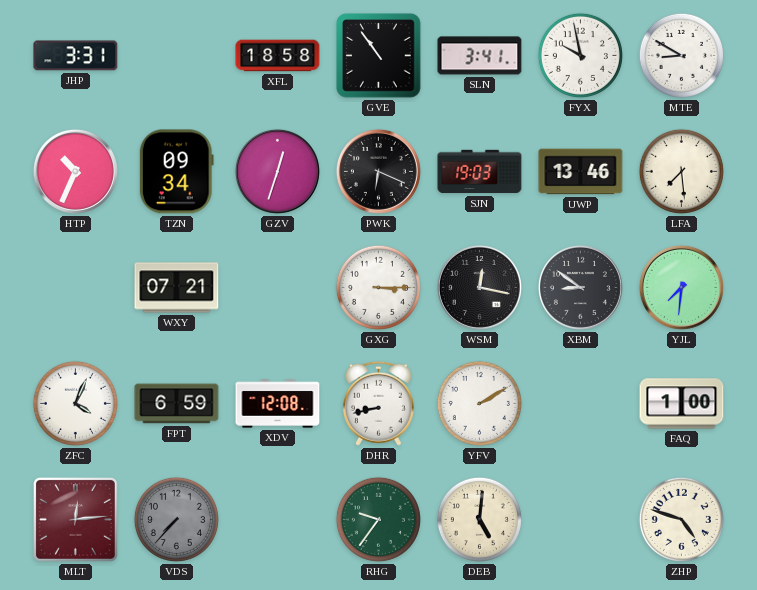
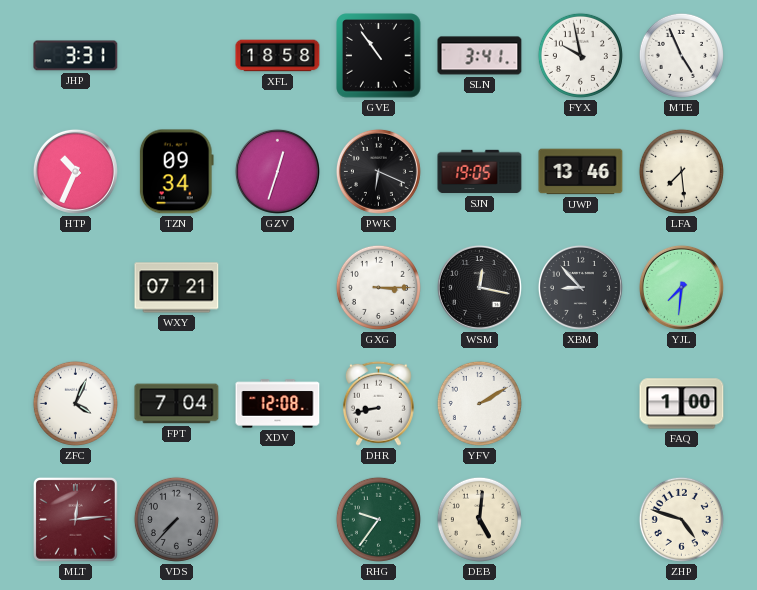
MTE: 8:50 -> 4:56 (681, 55)
SJN: 19:03 -> 19:05 (480, 172)
XBM: 8:51 -> 8:53 (580, 287)
FPT: 6:59 -> 7:04 (177, 404)
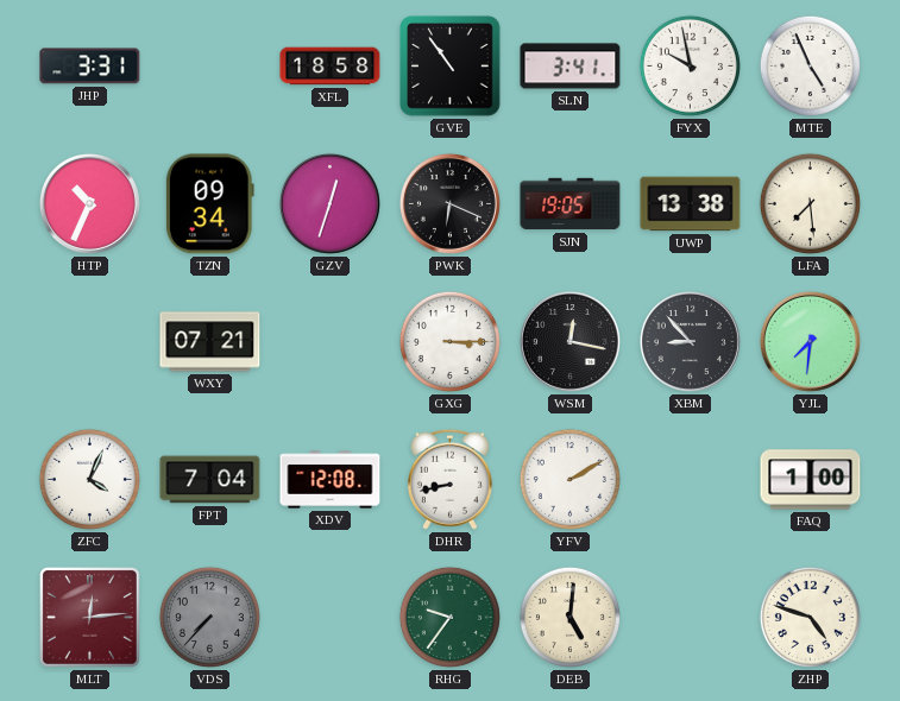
UWP: 13:46 -> 13:38 (691, 204)
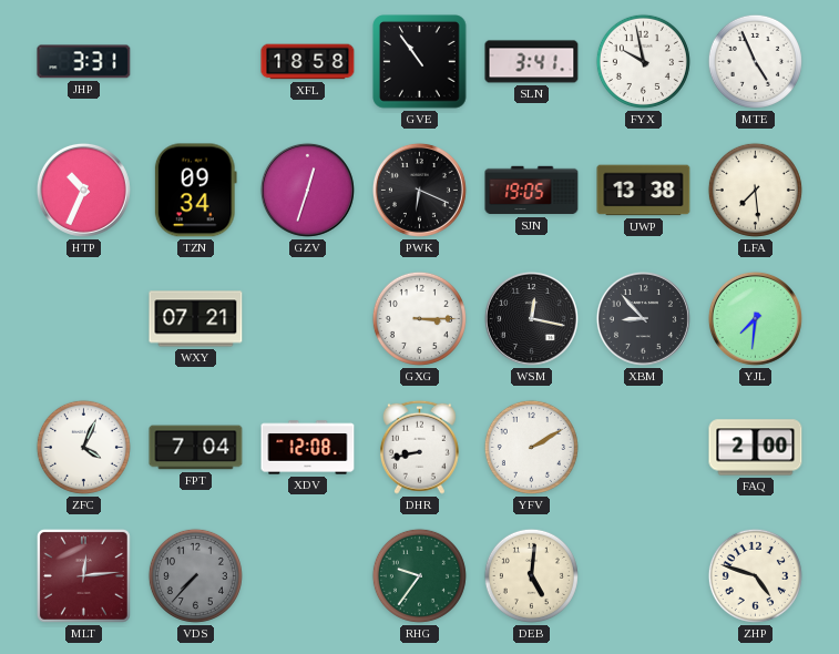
FAQ: 1:00 -> 2:00 (756, 448)
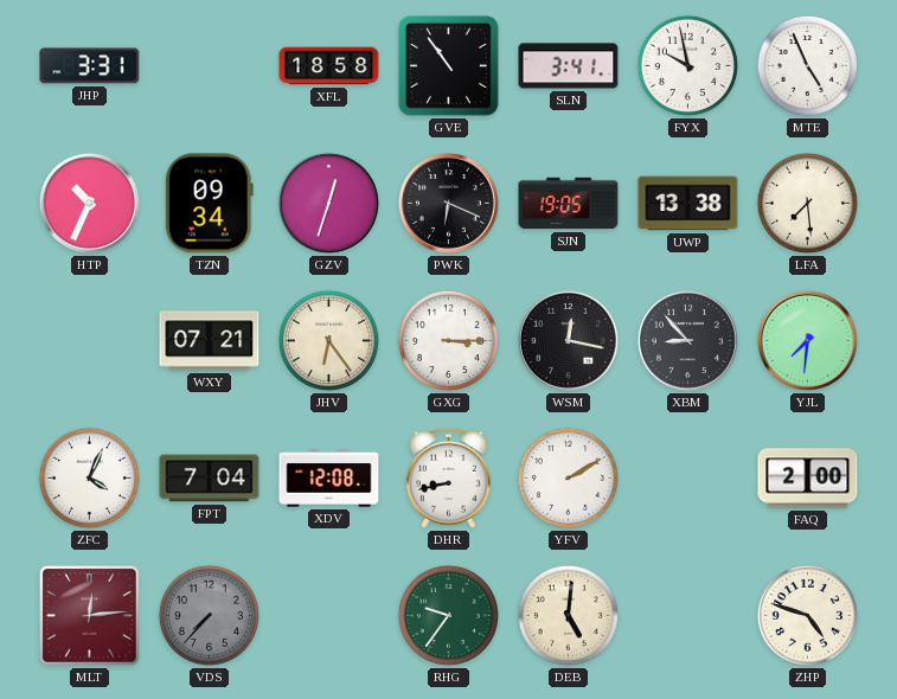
JHV: none -> 6:24 (328, 340)
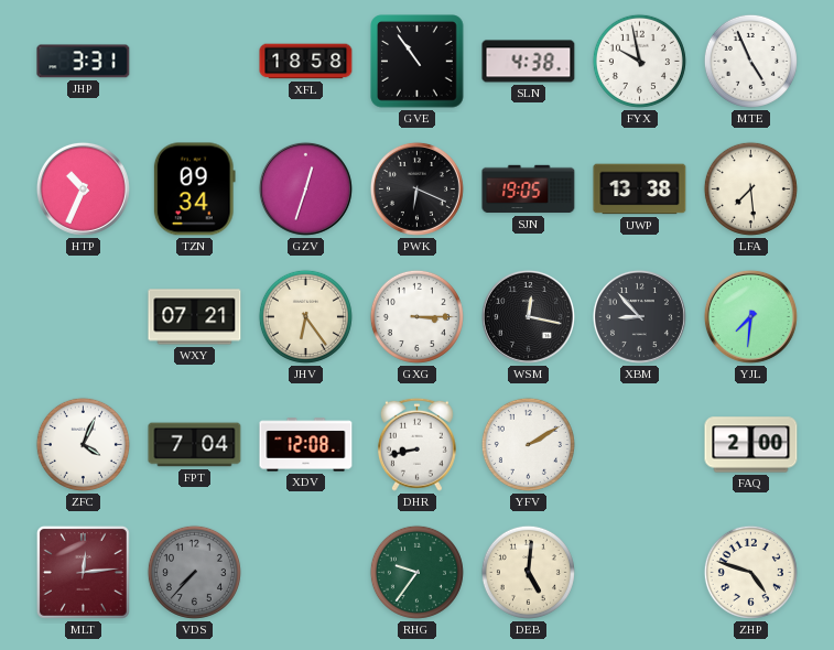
SLN: 3:41 -> 4:38 (529, 62)
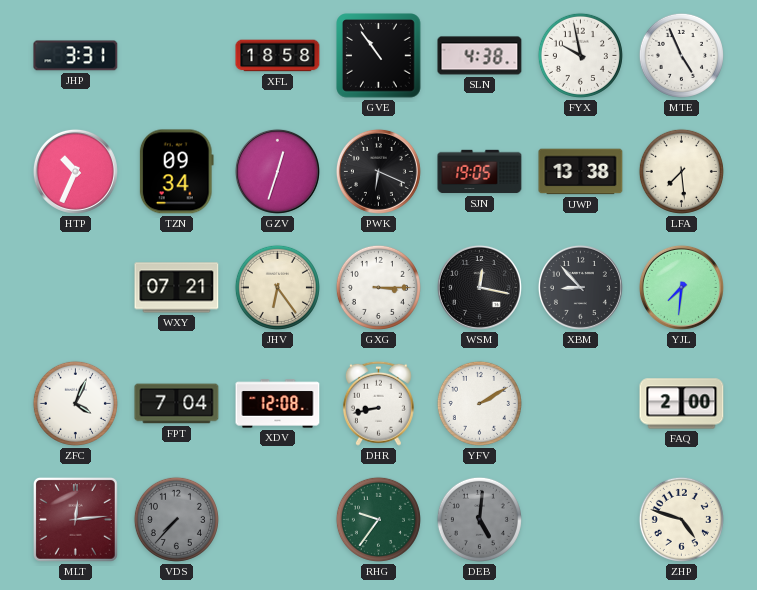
DEB dial: cream -> grey (479, 519)
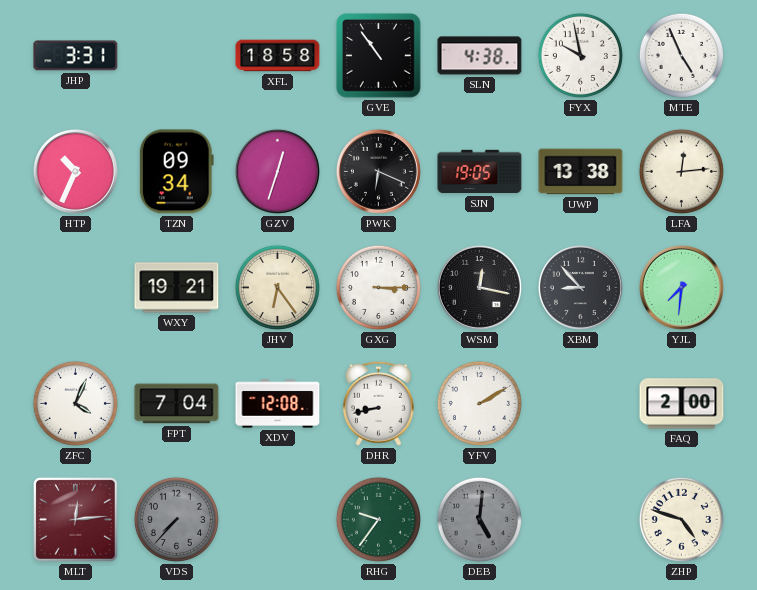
LFA: 7:29 -> 12:14 (681, 171)
WXY: 07:21 -> 19:21 (177, 288)
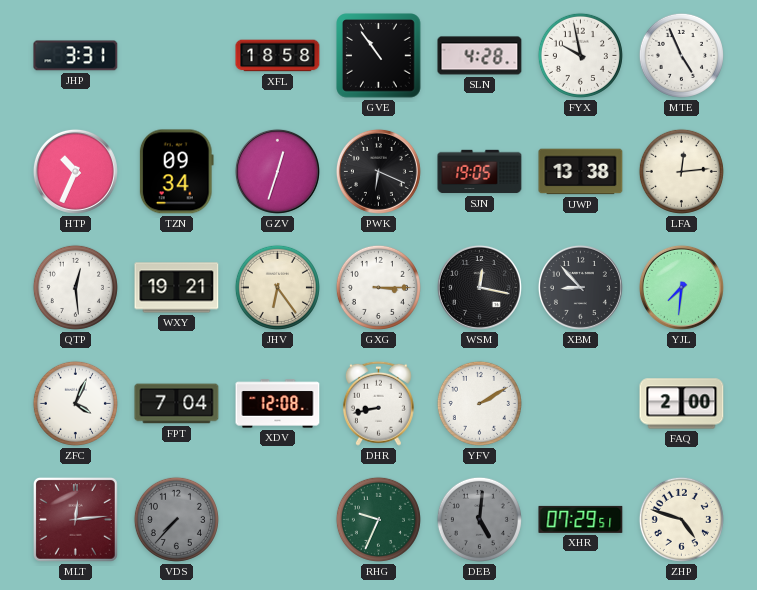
SLN: 4:38 -> 4:28 (480, 56)
QTP: none -> 12:29 (75, 287)
RHG: 9:36 -> 9:34 (378, 519)
XHR: none -> 07:29 (581, 519)
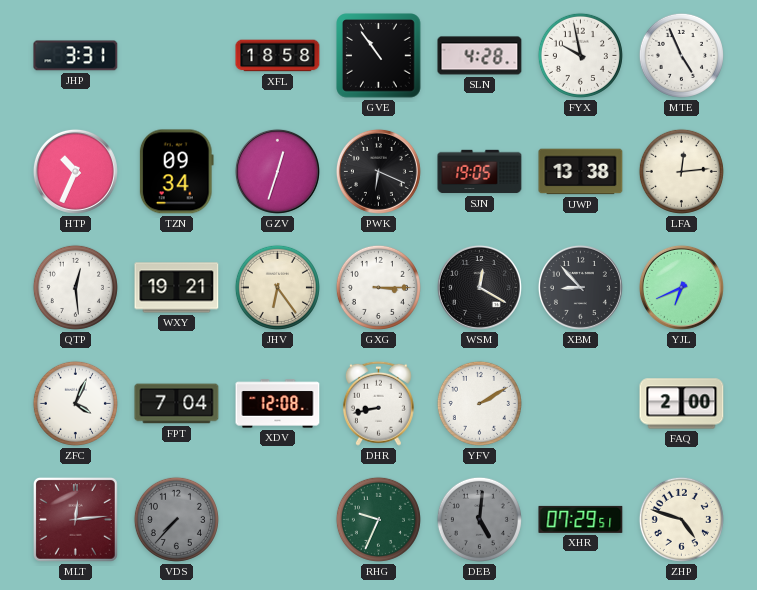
WSM: 12:17 -> 12:20 (479, 287)
YJL: 7:31 -> 6:41 (681, 287)
